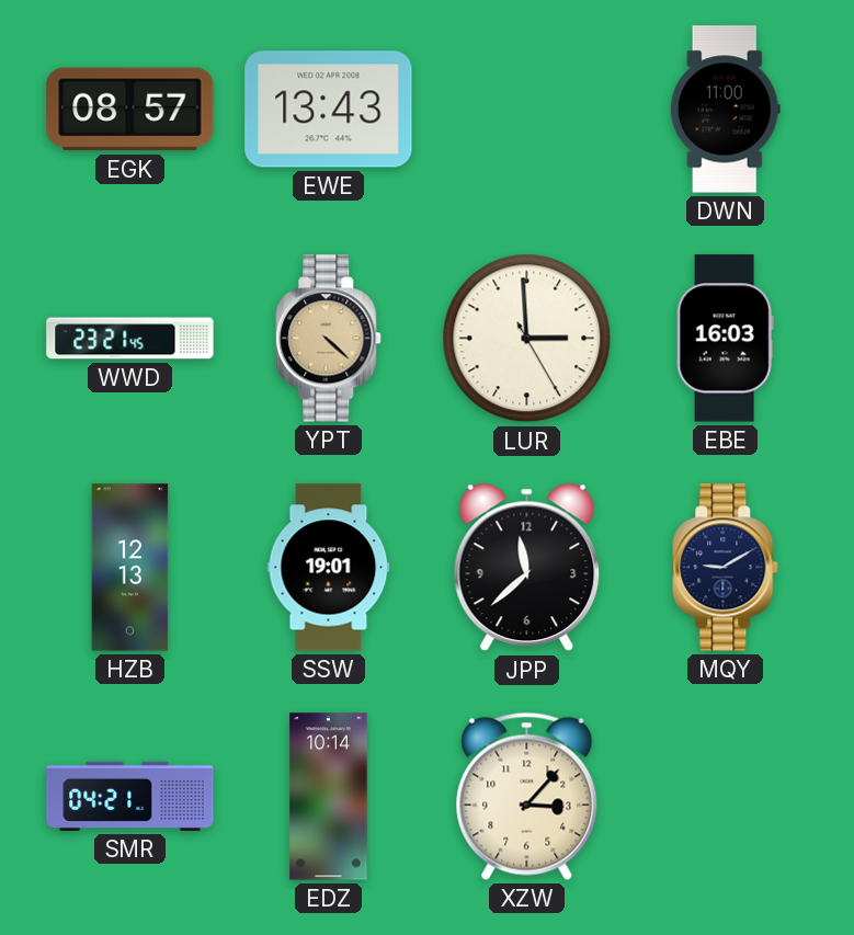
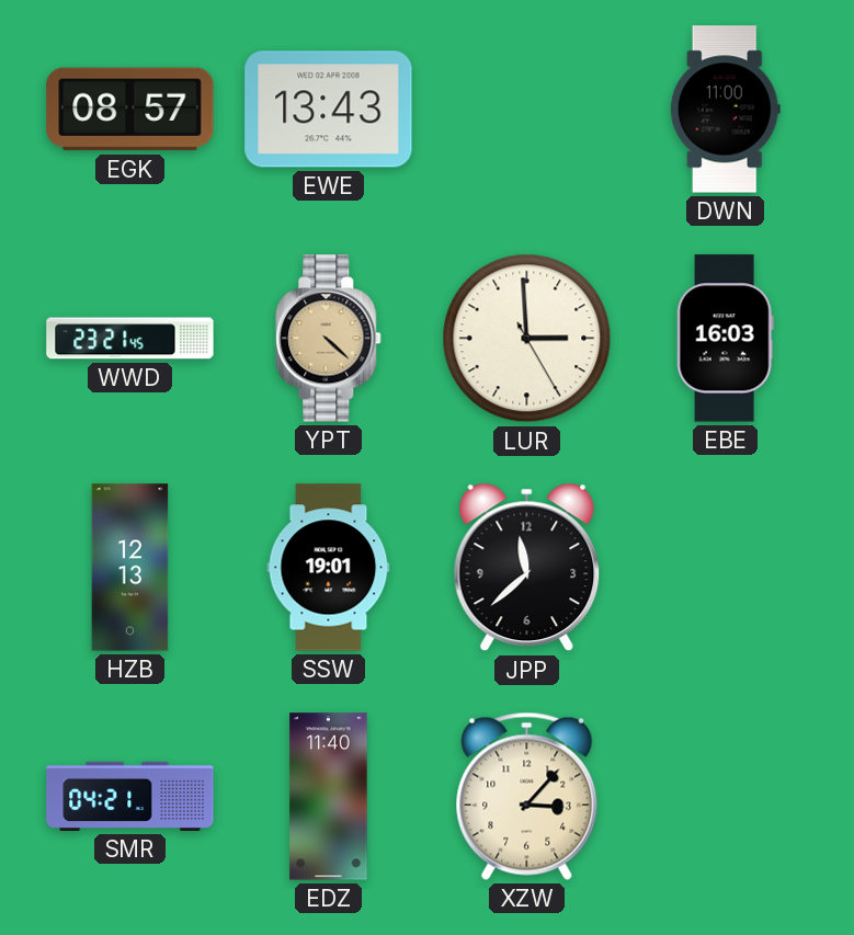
MQY: 9:10 -> none (726, 568)
EDZ: 10:14 -> 11:40 (329, 797)
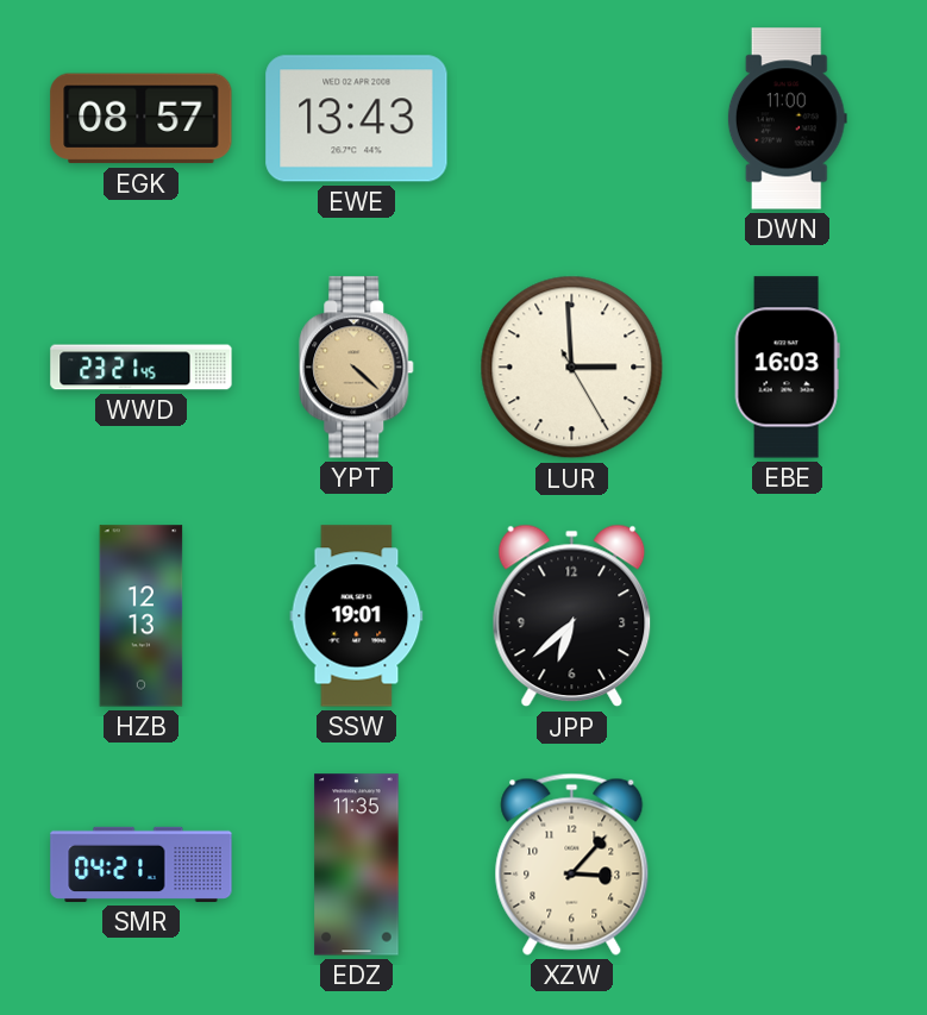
JPP: 11:38 -> 6:38 (572, 616)
EDZ: 11:40 -> 11:35 (357, 865)
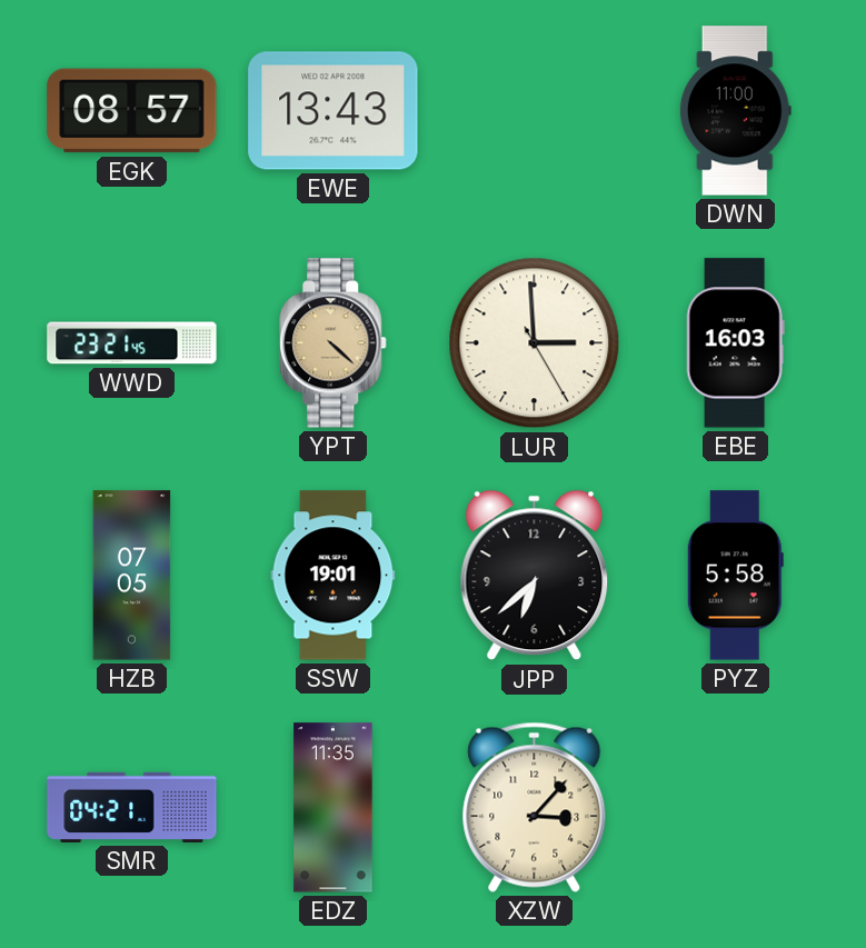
HZB: 12:13 -> 07:05 (132, 576)
PYZ: none -> 5:58 (735, 576)
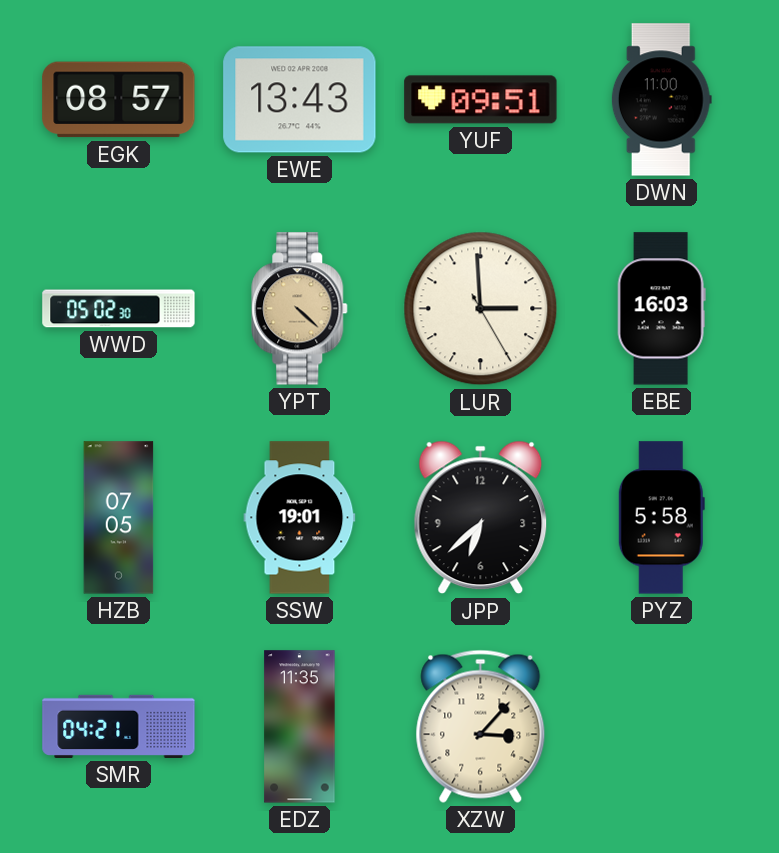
YUF: none -> 09:51 (481, 100)
WWD: 23:21 -> 05:02 (119, 309)
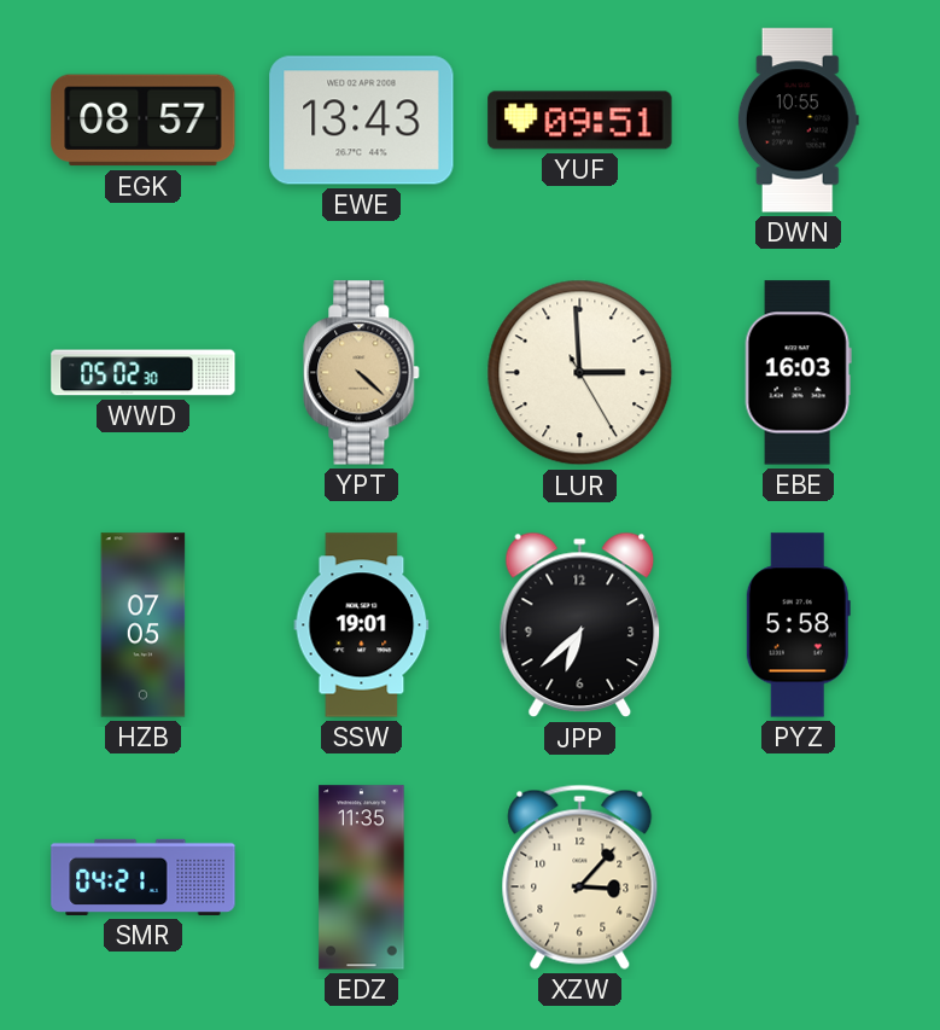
DWN: 11:00 -> 10:55 (798, 121)
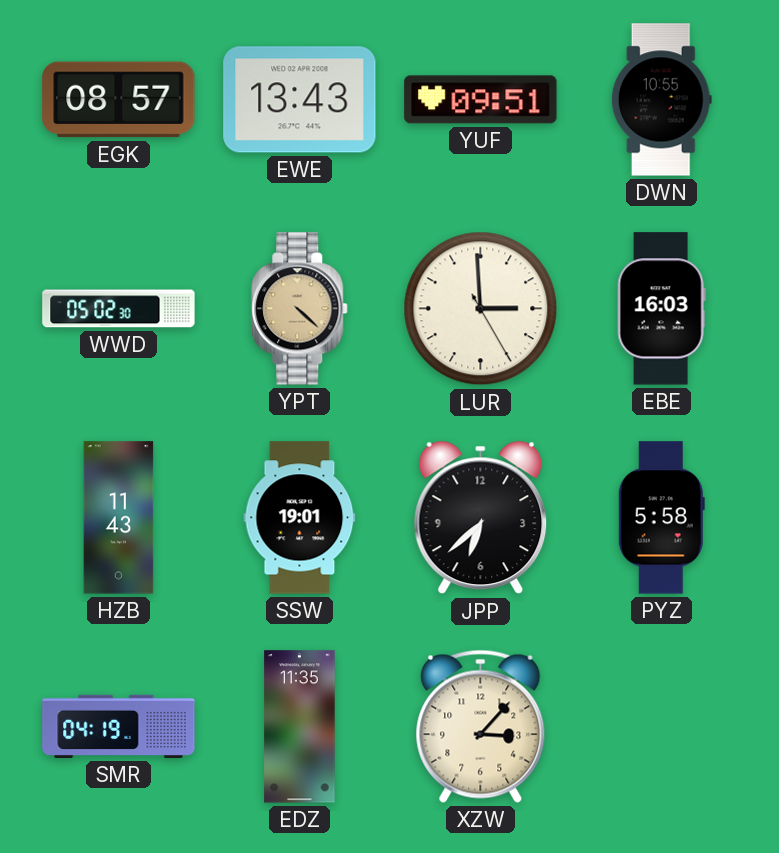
HZB: 07:05 -> 11:43 (119, 518)
SMR: 04:21 -> 04:19 (119, 726)
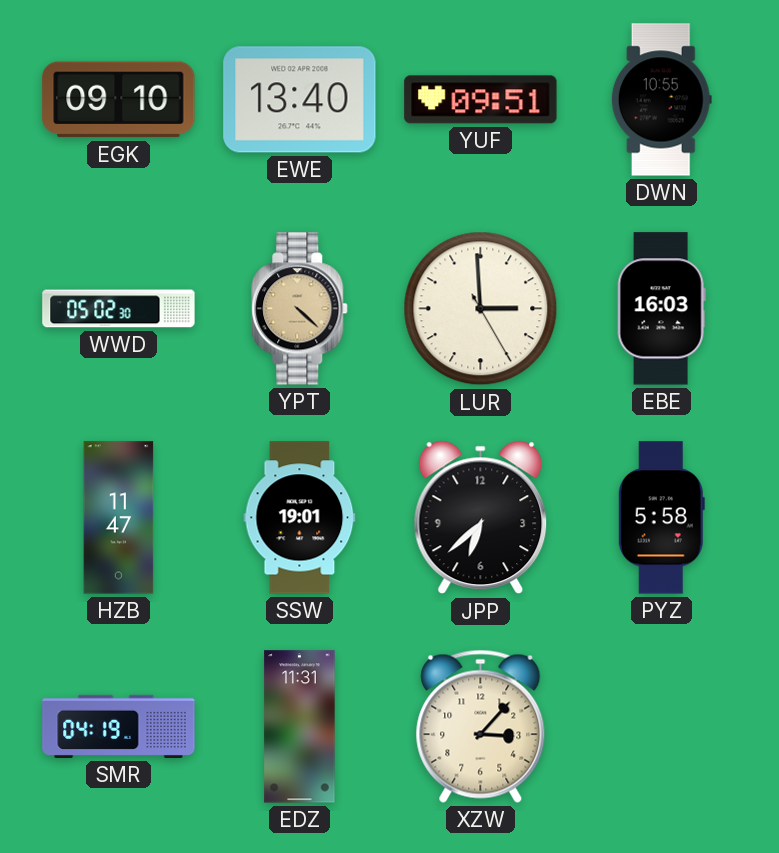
EGK: 08:57 -> 09:10 (119, 100)
EWE: 13:43 -> 13:40 (300, 100)
HZB: 11:43 -> 11:47 (119, 518)
EDZ: 11:35 -> 11:31 (300, 727)
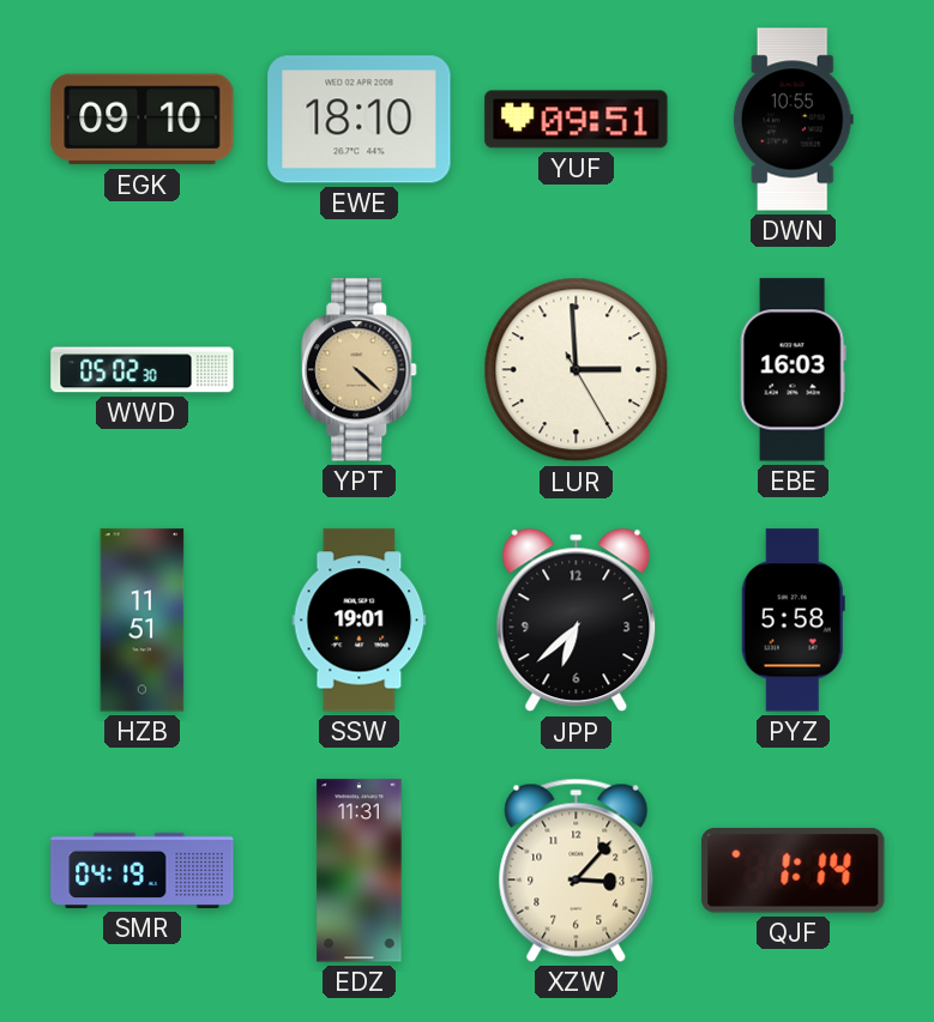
EWE: 13:40 -> 18:10 (360, 120)
HZB: 11:47 -> 11:51 (143, 621)
QJF: none -> 1:14 (794, 871)
